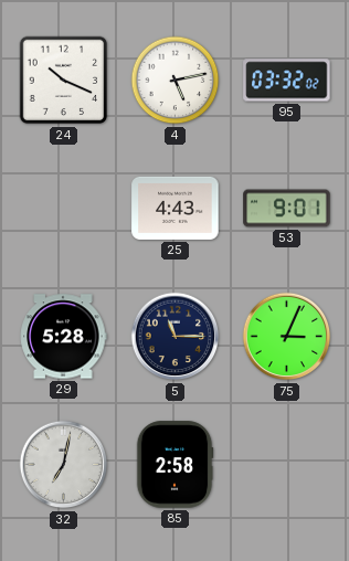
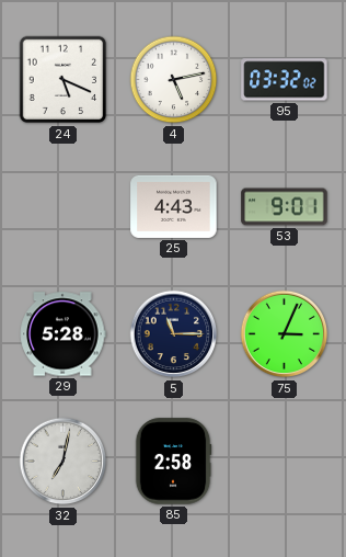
24: 10:19 -> 5:19 (64, 80)
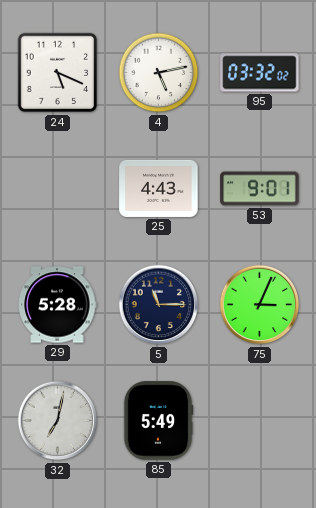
85: 2:58 -> 5:49 (158, 421)
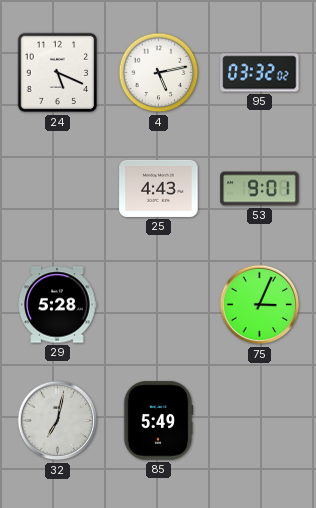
5: 11:15 -> none (159, 305)
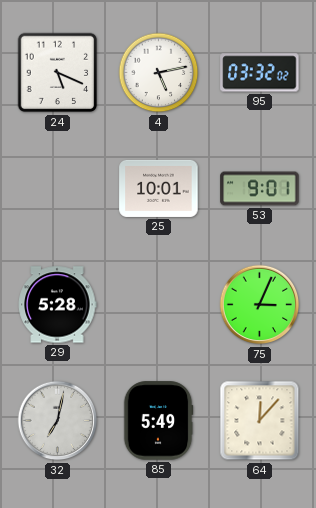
25: 4:43 -> 10:01 (159, 188)
64: none -> 12:07 (260, 421)
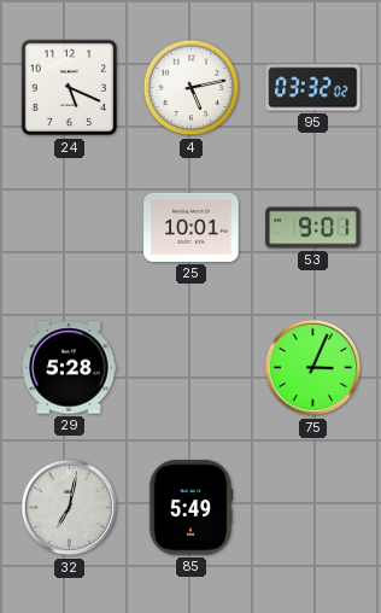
64: 12:07 -> none (260, 421)
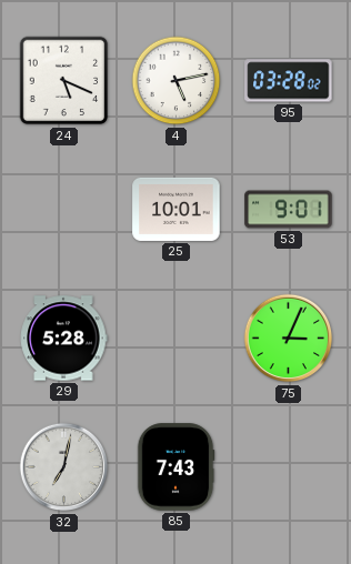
95: 03:32 -> 03:28 (289, 81)
85: 5:49 -> 7:43 (175, 467)
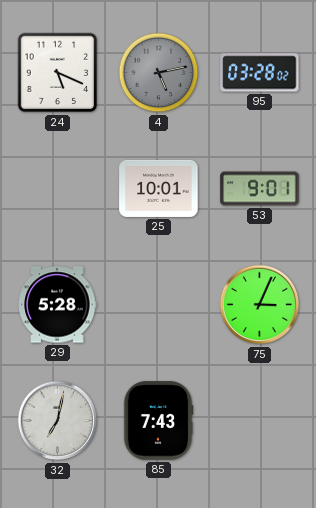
4 dial: white -> grey (159, 73)
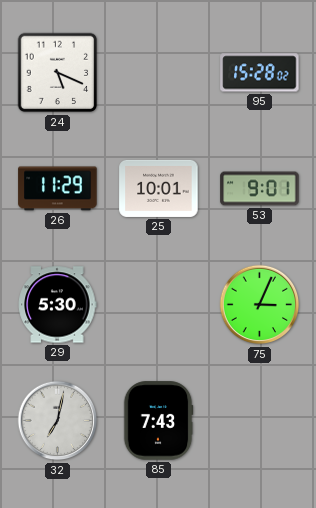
4: 5:13 -> none (159, 73)
95: 03:28 -> 15:28 (260, 73)
26: none -> 11:29 (58, 189)
29: 5:28 -> 5:30 (57, 305)
